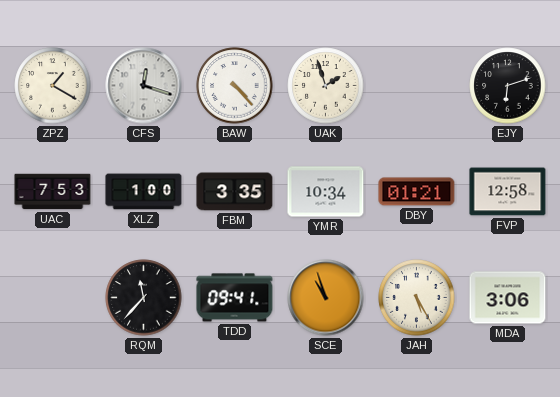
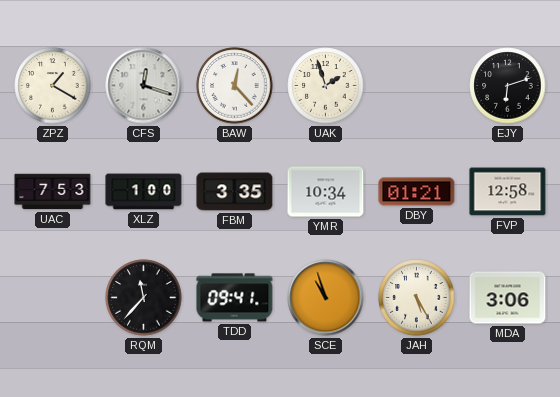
BAW: 4:23 -> 12:23 (235, 86)
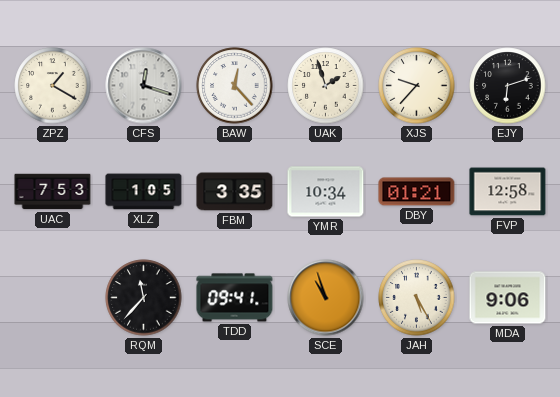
XJS: none -> 9:37 (417, 86)
XLZ: 1:00 -> 1:05 (144, 192)
MDA: 3:06 -> 9:06 (508, 298)
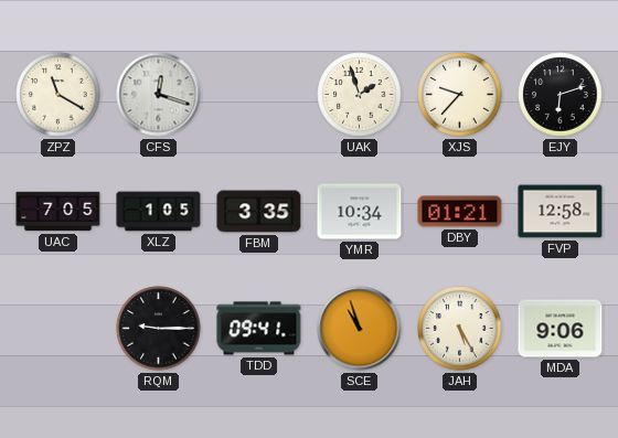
ZPZ: 1:20 -> 11:20 (58, 95)
BAW: 12:23 -> none (235, 86)
UAC: 7:53 -> 7:05 (58, 212)
RQM: 11:37 -> 9:15 (159, 329)
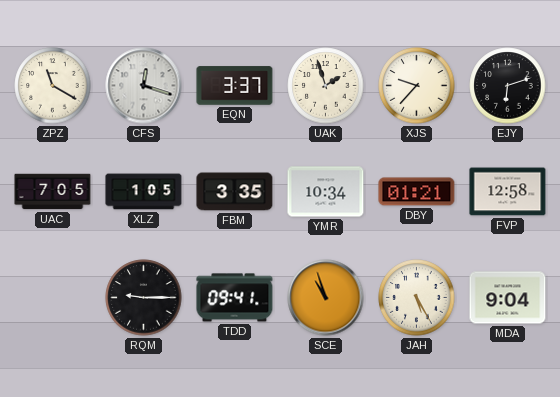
EQN: none -> 3:37 (235, 86)
MDA: 9:06 -> 9:04 (508, 298)
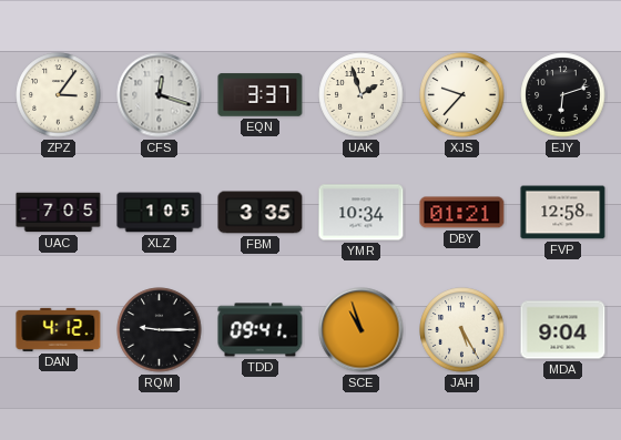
ZPZ: 11:20 -> 3:06 (59, 95)
DAN: none -> 4:12 (59, 329)
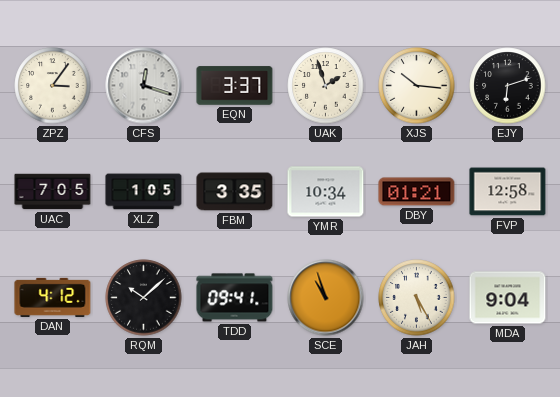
XJS: 9:37 -> 10:16 (417, 86)
RQM: 9:15 -> 10:08 (144, 298)
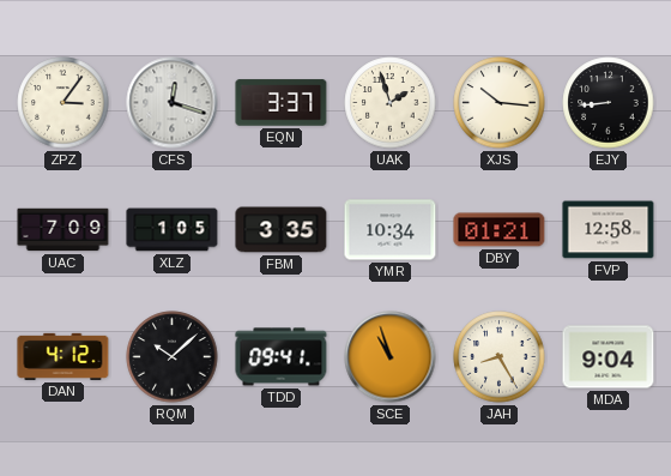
EJY: 6:12 -> 8:44 (609, 103)
UAC: 7:05 -> 7:09 (64, 230)
JAH: 5:25 -> 8:25 (500, 357)
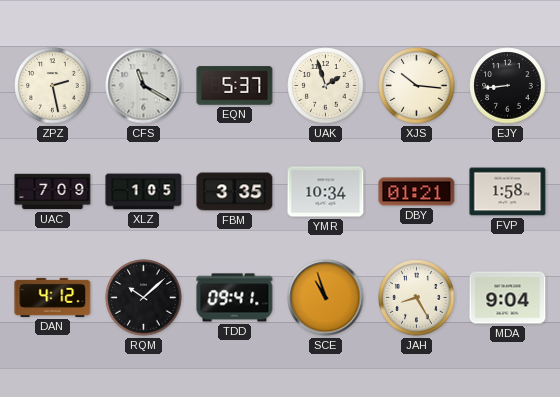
ZPZ: 3:06 -> 2:28 (53, 86)
CFS: 12:18 -> 11:20 (144, 86)
EQN: 3:37 -> 5:37 (235, 86)
FVP: 12:58 -> 1:58 (508, 192)
